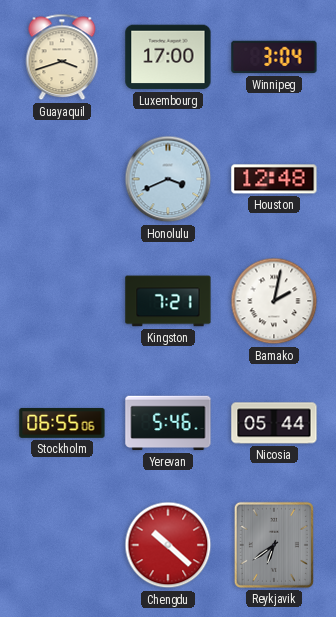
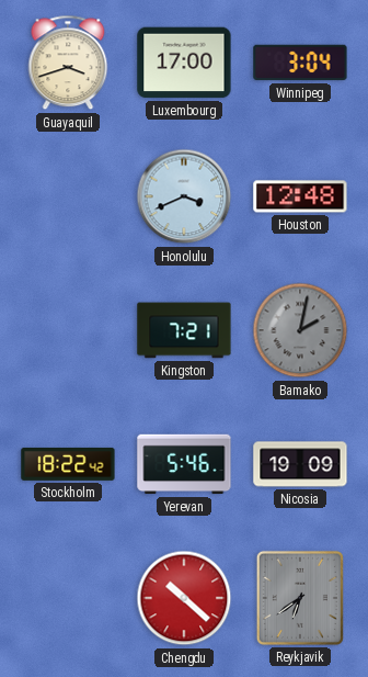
Bamako dial: white -> grey (300, 330)
Stockholm: 06:55 -> 18:22 (68, 464)
Nicosia: 05:44 -> 19:09 (300, 464)
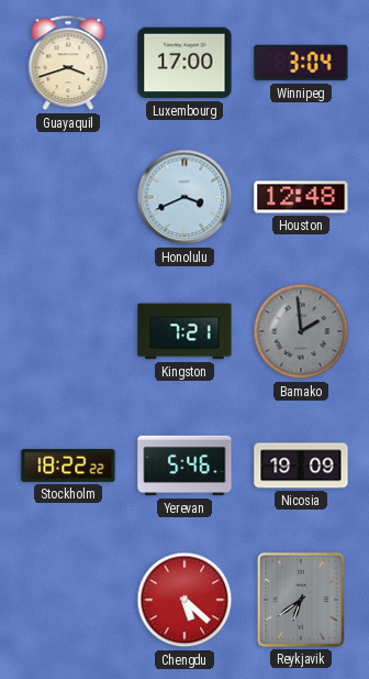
Bamako: 2:02 -> 1:59 (301, 331)
Stockholm: 18:22:42 -> 18:22:22 (68, 466)
Chengdu: 10:22 -> 5:22 (185, 600)
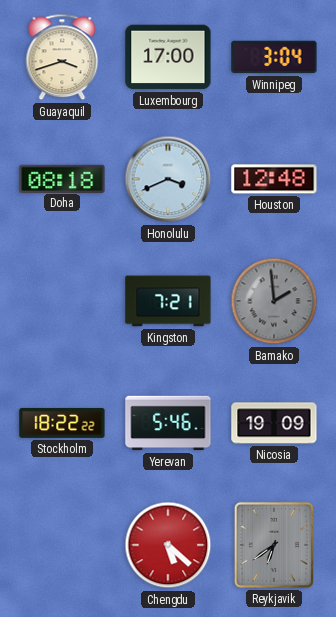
Doha: none -> 08:18 (62, 178)
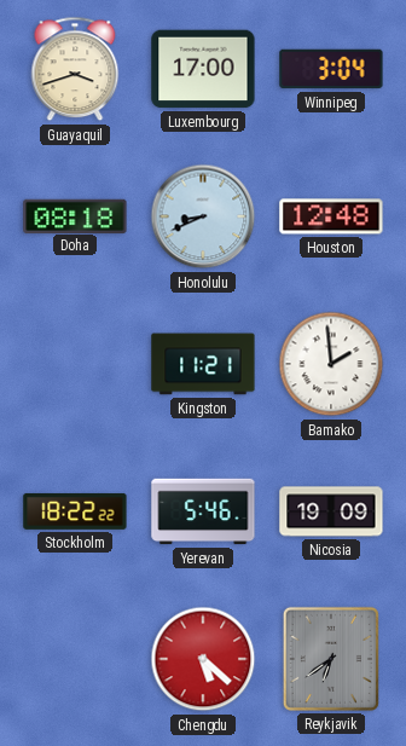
Honolulu: 3:41 -> 8:41 (203, 216)
Kingston: 7:21 -> 11:21 (203, 364)
Bamako dial: grey -> white (331, 364)
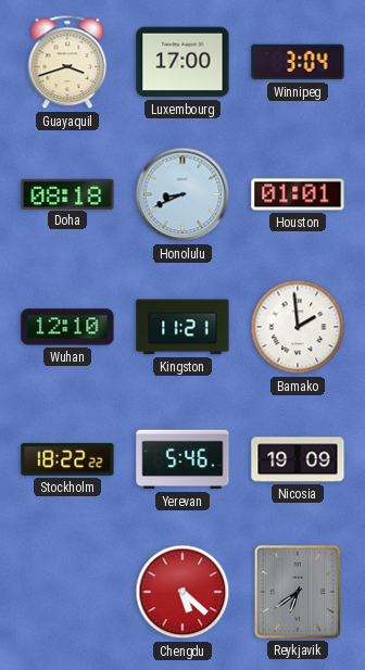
Houston: 12:48 -> 01:01 (298, 194)
Wuhan: none -> 12:10 (67, 327)
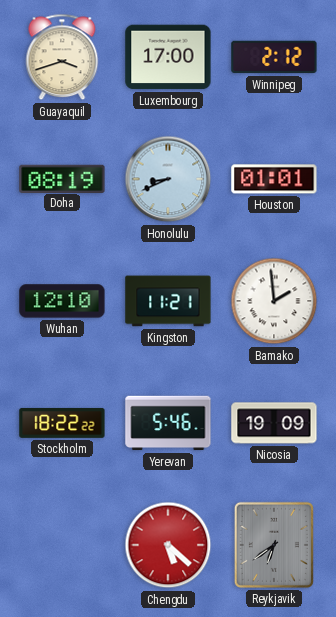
Winnipeg: 3:04 -> 2:12 (274, 57)
Doha: 08:18 -> 08:19 (62, 178)
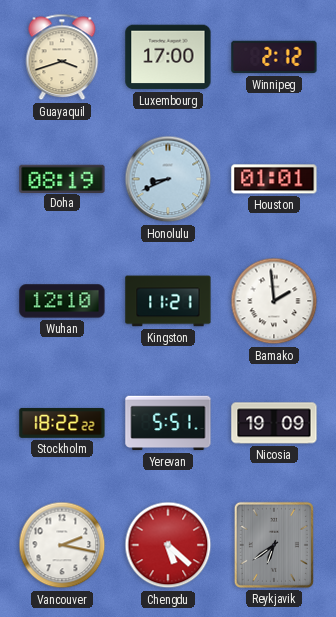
Yerevan: 5:46 -> 5:51 (168, 423)
Vancouver: none -> 2:17 (62, 545)
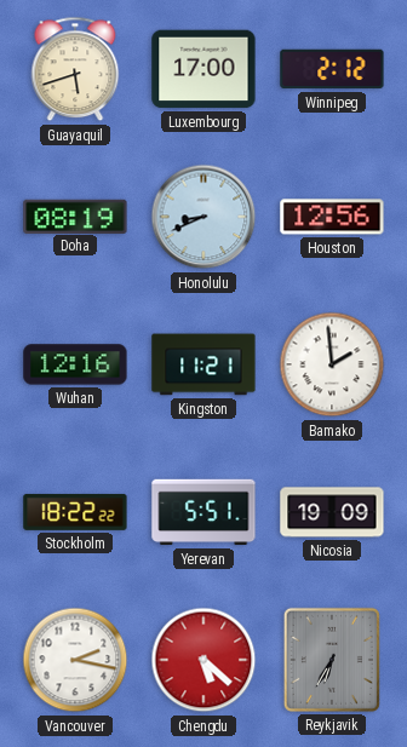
Guayaquil: 3:42 -> 5:42 (75, 69)
Houston: 01:01 -> 12:56 (332, 217)
Wuhan: 12:10 -> 12:16 (75, 364)
Reykjavik: 6:39 -> 6:35 (332, 660)
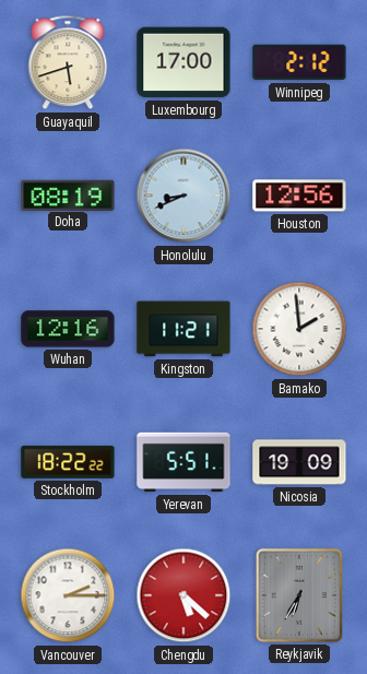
Vancouver: 2:17 -> 2:15 (68, 595)
